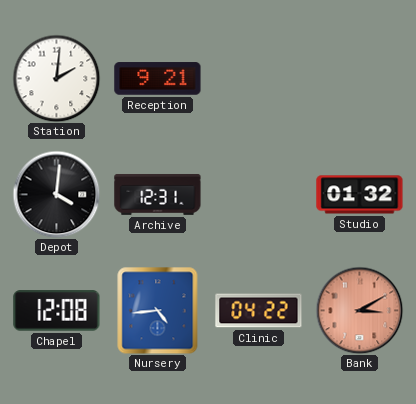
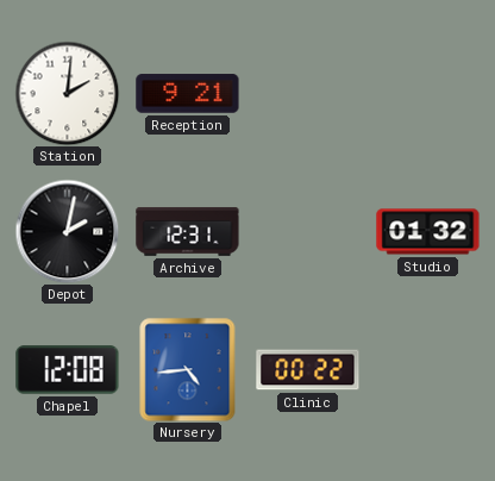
Depot: 4:01 -> 2:02 (67, 231)
Clinic: 04:22 -> 00:22 (308, 370)
Bank: 3:10 -> none (359, 310)
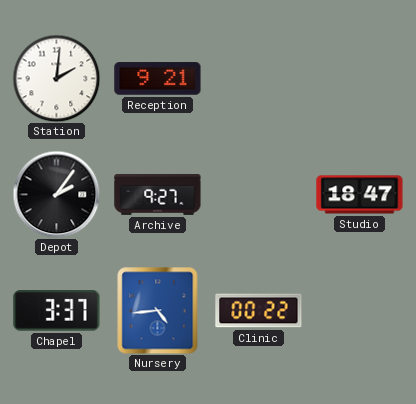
Depot: 2:02 -> 2:06 (56, 194)
Archive: 12:31 -> 9:27 (158, 194)
Studio: 01:32 -> 18:47 (360, 195)
Chapel: 12:08 -> 3:37 (57, 311)
